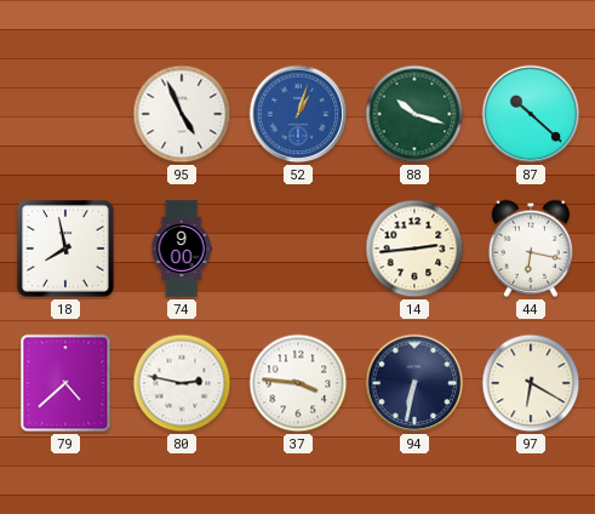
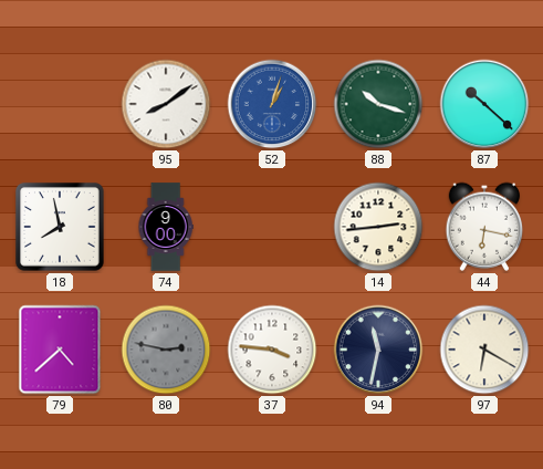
95: 4:56 -> 8:09 (166, 104)
80 dial: white -> grey (166, 350)
94: 6:32 -> 11:32 (378, 350)
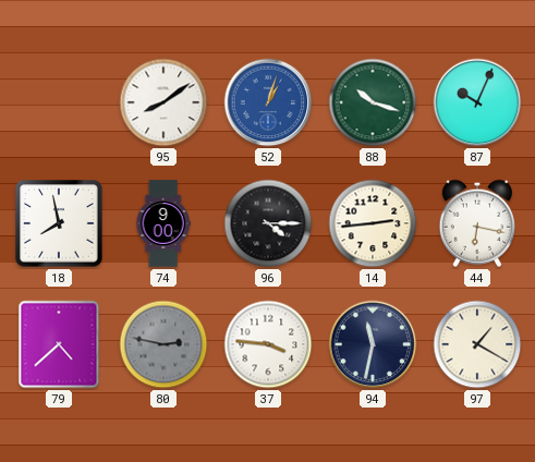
87: 10:22 -> 10:04 (477, 102)
96: none -> 4:15 (268, 223)
97: 6:20 -> 1:20 (477, 344)
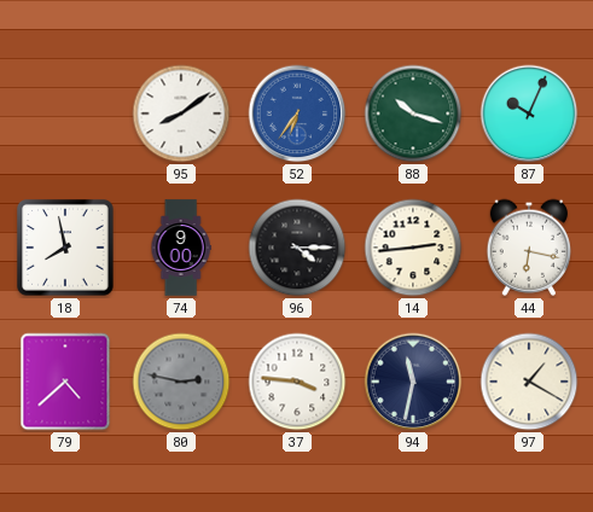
52: 1:03 -> 6:36 (297, 114)
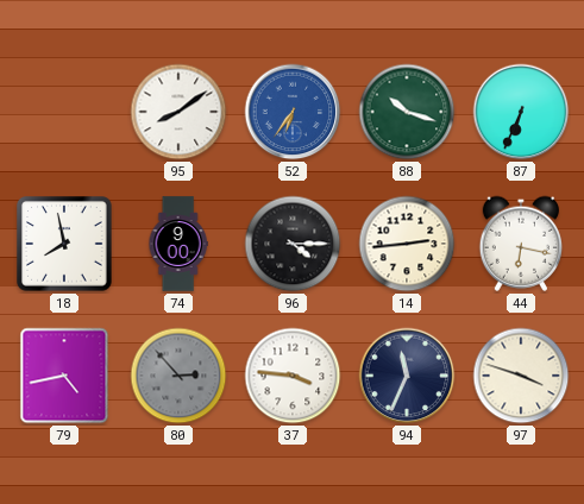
87: 10:04 -> 6:34 (521, 112)
79: 4:38 -> 4:43 (64, 376)
80: 2:47 -> 2:53 (178, 376)
94: 11:32 -> 11:34 (407, 376)
97: 1:20 -> 3:48 (521, 376)
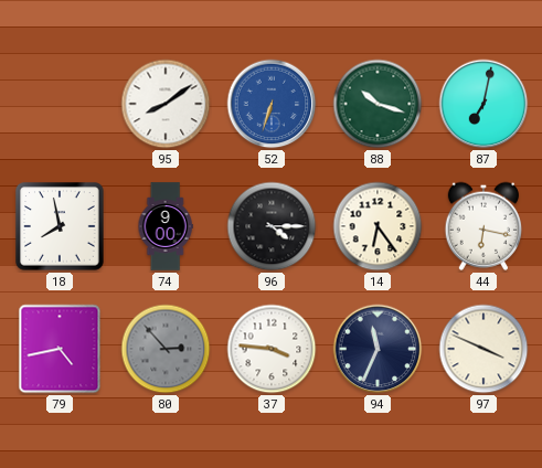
52: 6:36 -> 6:33 (272, 104)
87: 6:34 -> 7:02 (483, 104)
14: 2:44 -> 6:24 (378, 226)
97: 3:48 -> 3:49 (483, 349)
